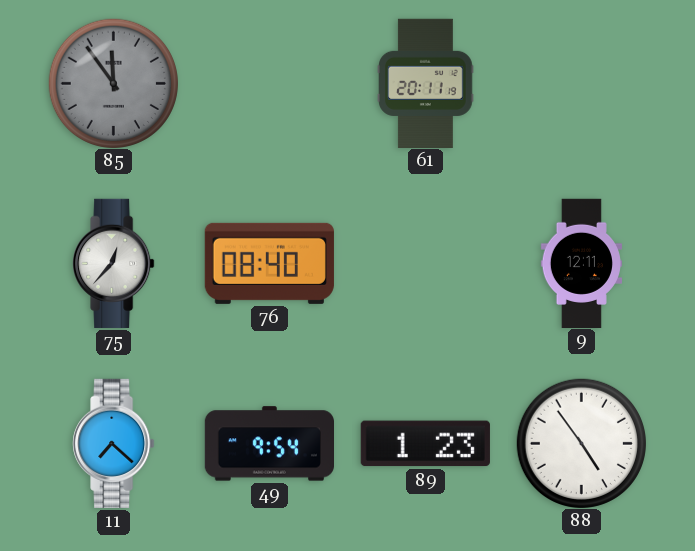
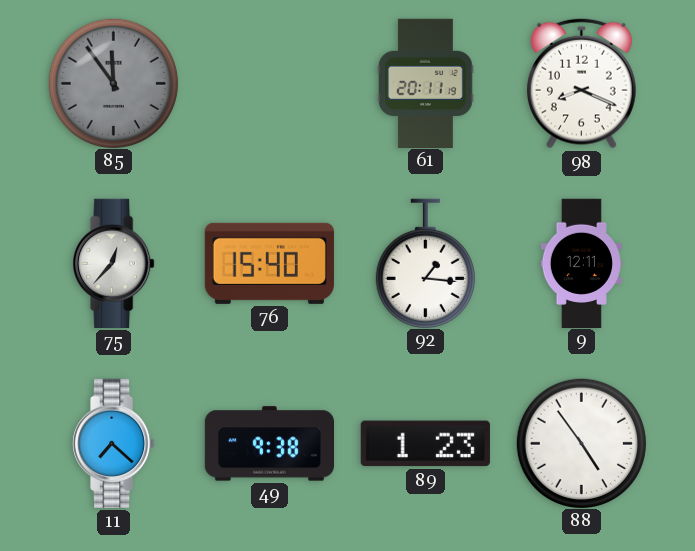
98: none -> 8:19 (582, 83)
76: 08:40 -> 15:40 (269, 263)
92: none -> 1:16 (425, 263)
49: 9:54 -> 9:38 (269, 444)
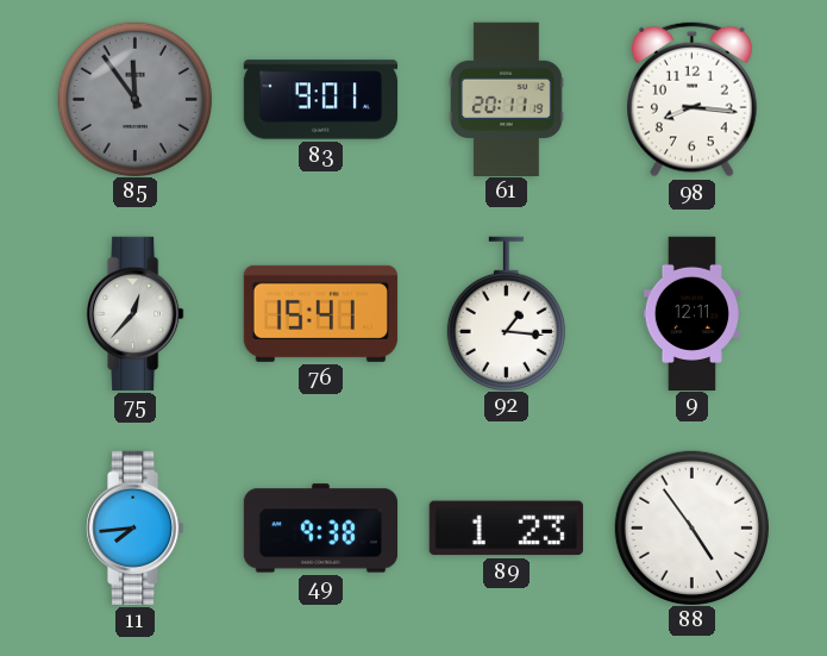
83: none -> 9:01 (320, 100)
98: 8:19 -> 8:16 (693, 99)
76: 15:40 -> 15:41 (320, 313)
11: 7:22 -> 7:44 (136, 527)
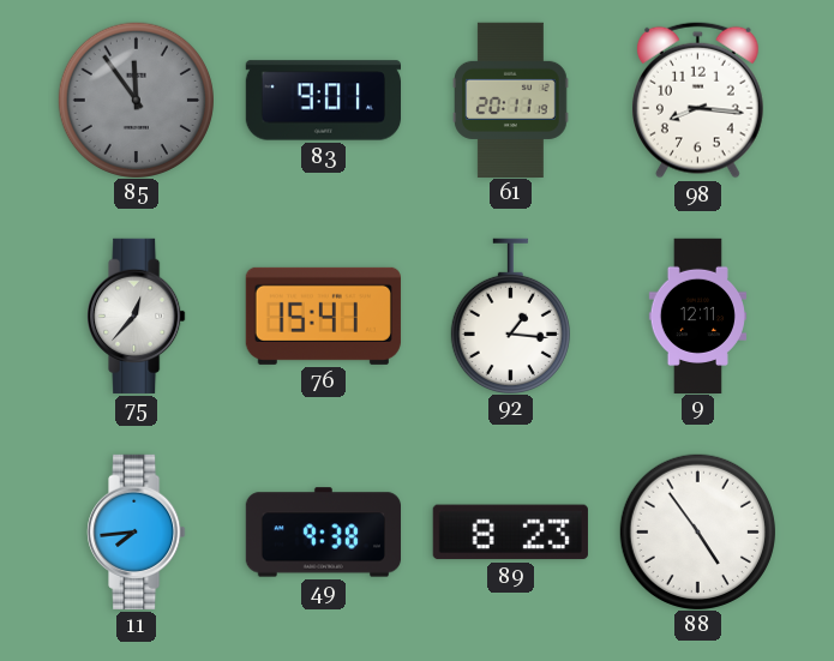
89: 1:23 -> 8:23 (510, 533)
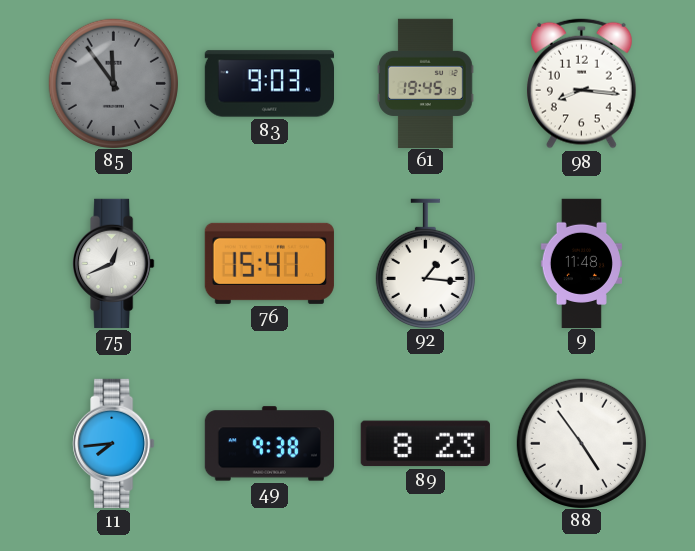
83: 9:01 -> 9:03 (269, 84)
61: 20:11 -> 19:45 (426, 83)
75: 12:37 -> 12:41 (114, 263)
9: 12:11 -> 11:48 (581, 263)
